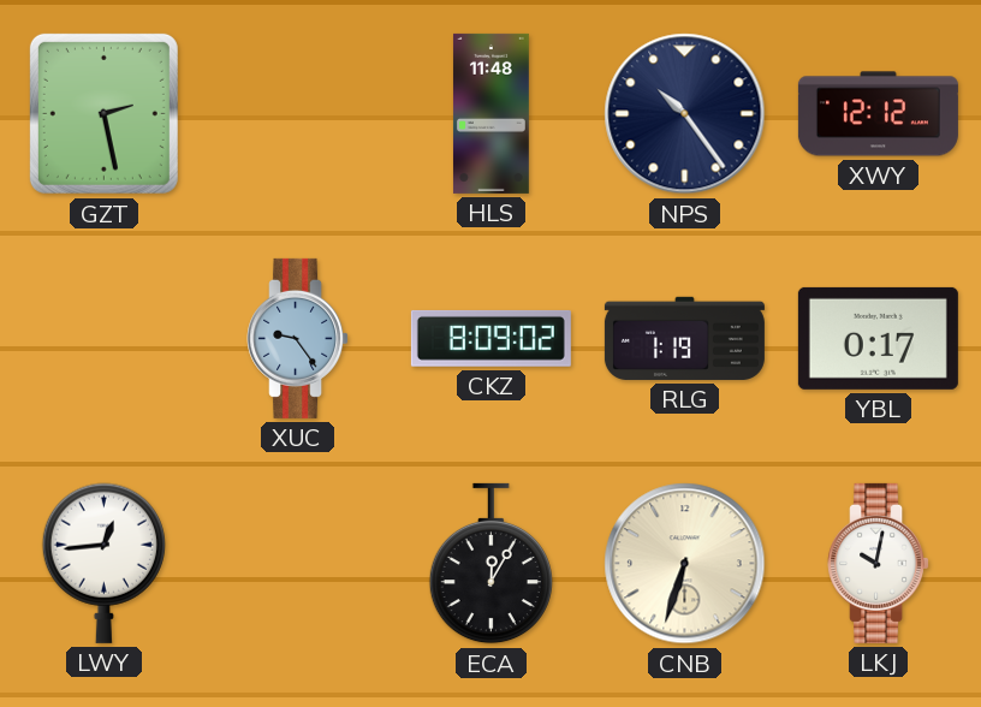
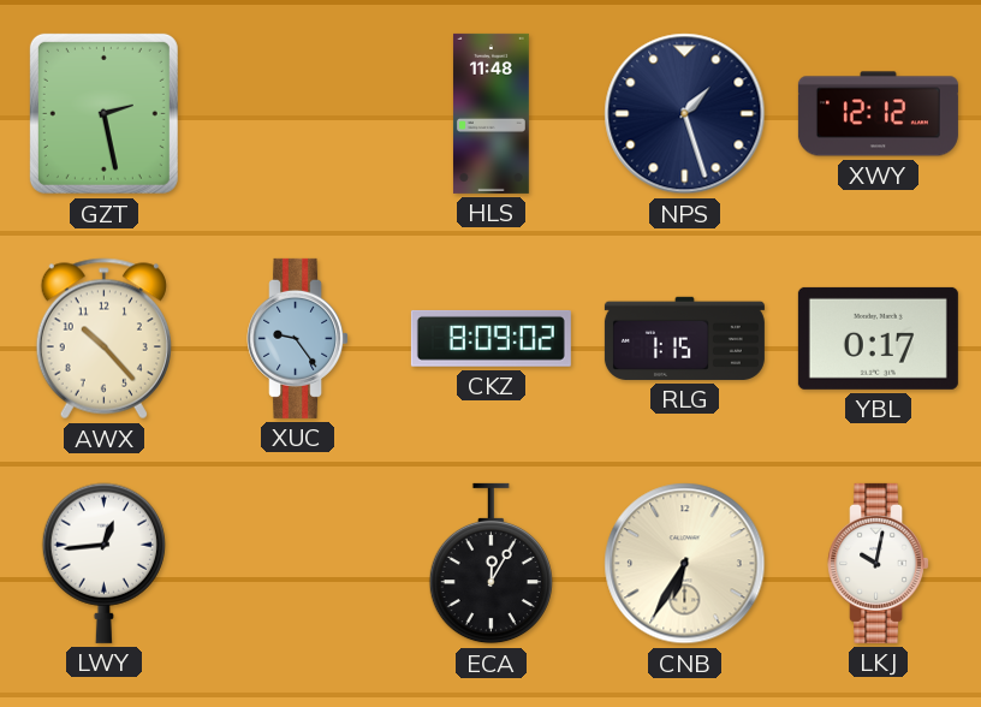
NPS: 10:24 -> 1:27 (685, 114)
AWX: none -> 10:23 (103, 339)
RLG: 1:19 -> 1:15 (684, 338)
CNB: 6:33 -> 6:35 (685, 564)
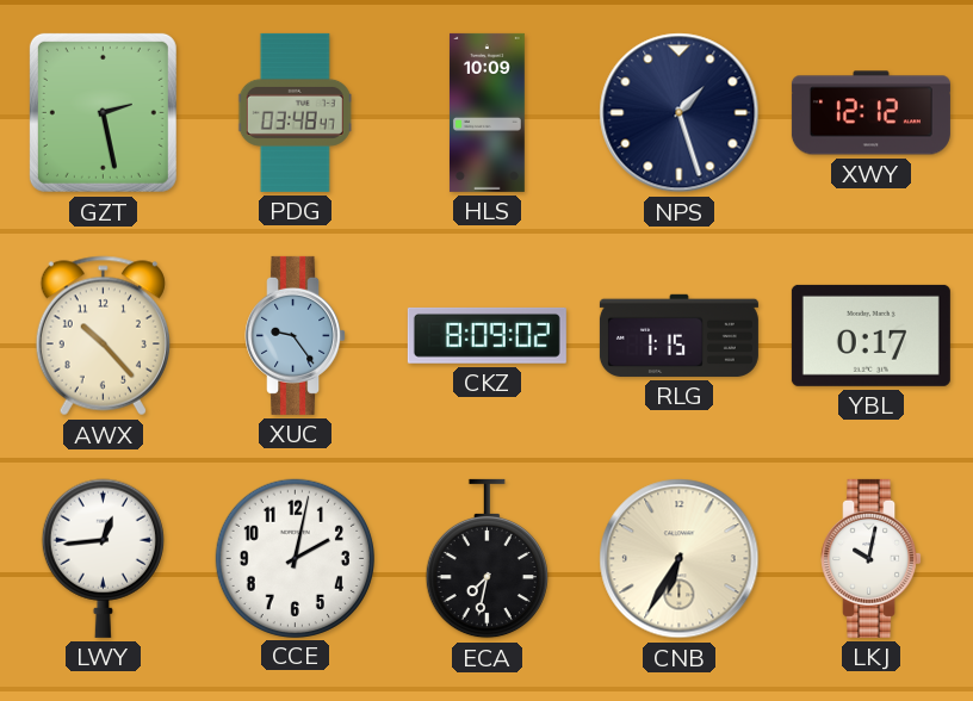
PDG: none -> 03:48 (296, 112)
HLS: 11:48 -> 10:09 (488, 112)
CCE: none -> 2:02 (295, 558)
ECA: 12:05 -> 7:32 (486, 559)
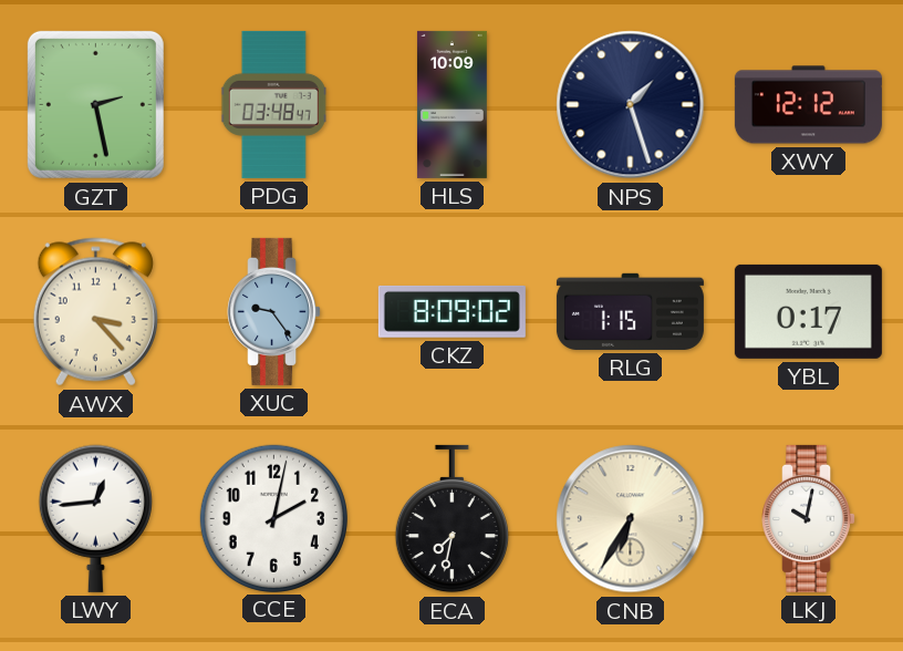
AWX: 10:23 -> 3:23 (95, 312)
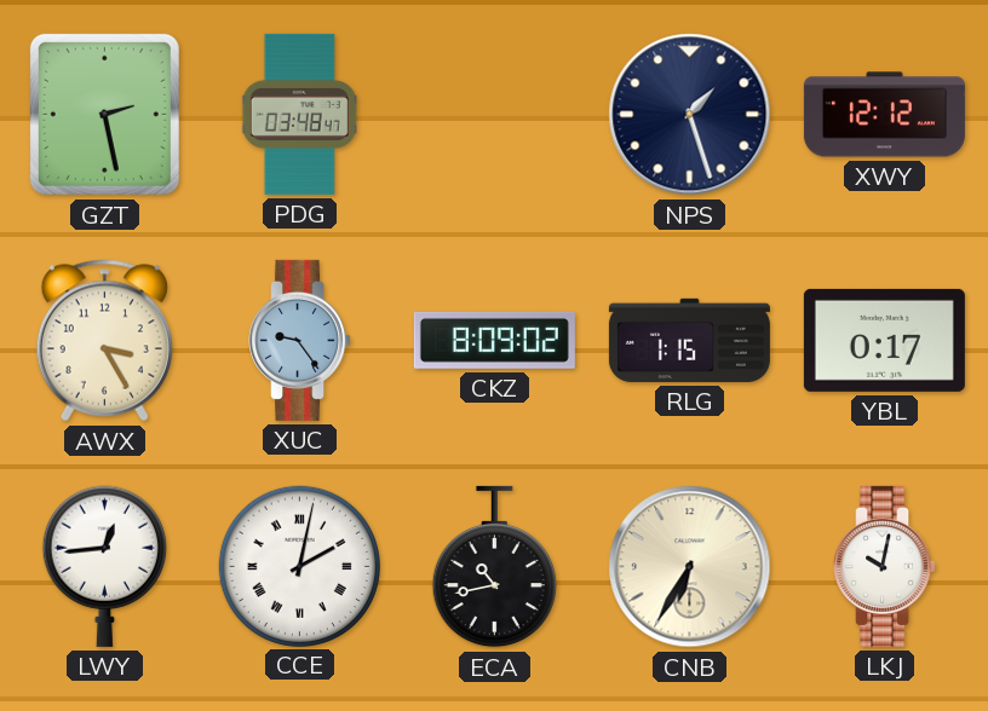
HLS: 10:09 -> none (453, 104)
AWX: 3:23 -> 3:25 (104, 341)
CCE numerals: Arabic -> Roman (299, 566)
ECA: 7:32 -> 10:43 (494, 567)
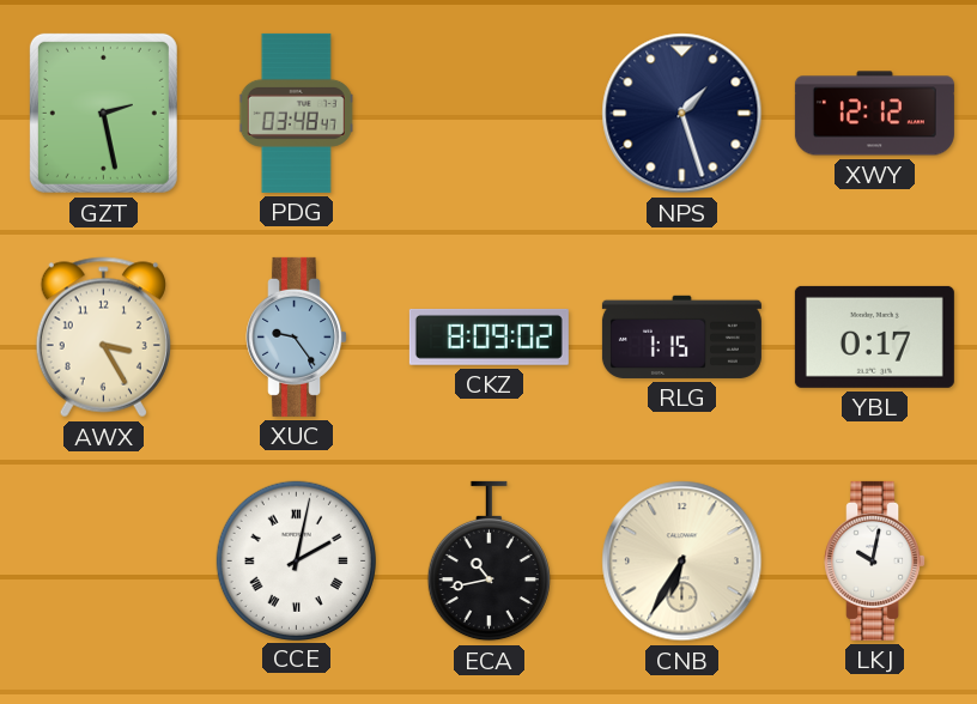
LWY: 12:44 -> none (104, 566)
